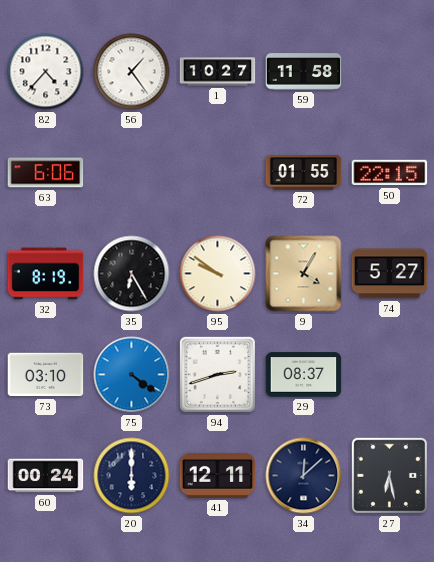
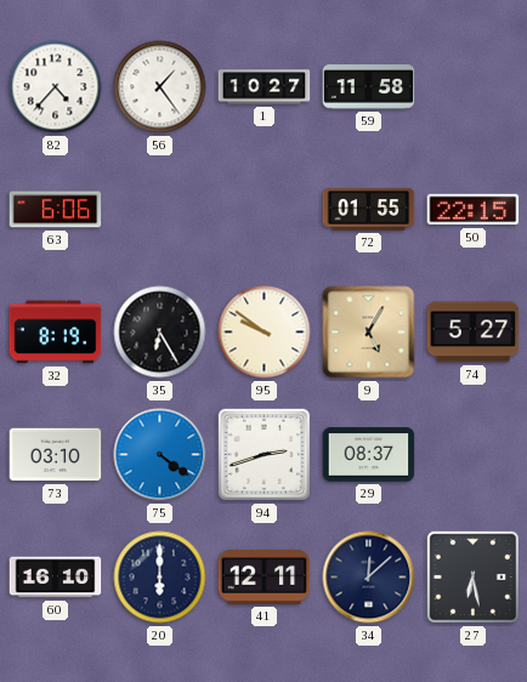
9: 4:05 -> 5:05 (369, 333)
60: 00:24 -> 16:10 (56, 578)
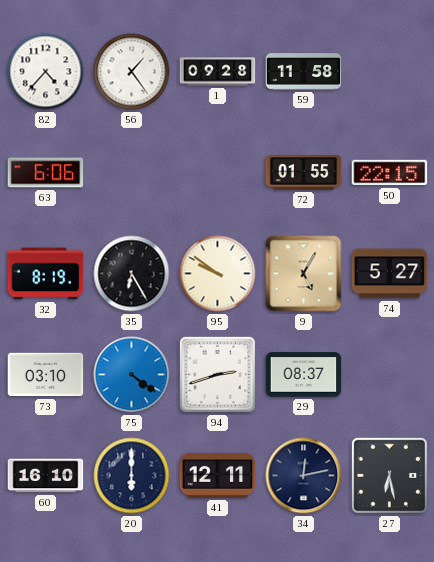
1: 10:27 -> 09:28 (218, 72)
34: 12:08 -> 12:13 (304, 476)
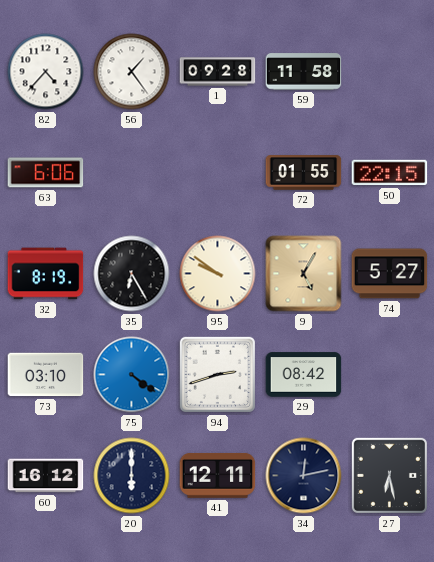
29: 08:37 -> 08:42 (304, 375)
60: 16:10 -> 16:12 (46, 476)
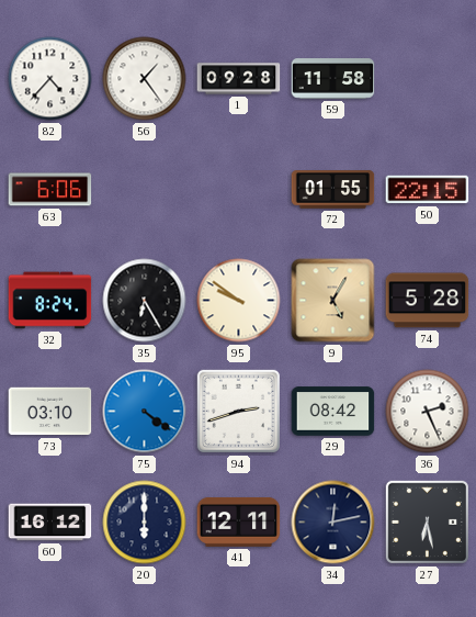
32: 8:19 -> 8:24 (50, 301)
74: 5:27 -> 5:28 (428, 301)
36: none -> 2:26 (428, 412)
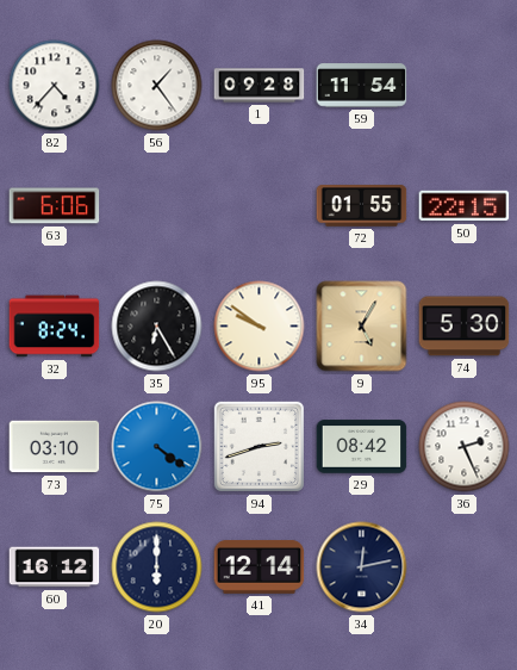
59: 11:58 -> 11:54 (362, 86)
74: 5:28 -> 5:30 (465, 327)
41: 12:11 -> 12:14 (260, 567)
27: 6:28 -> none (427, 521)
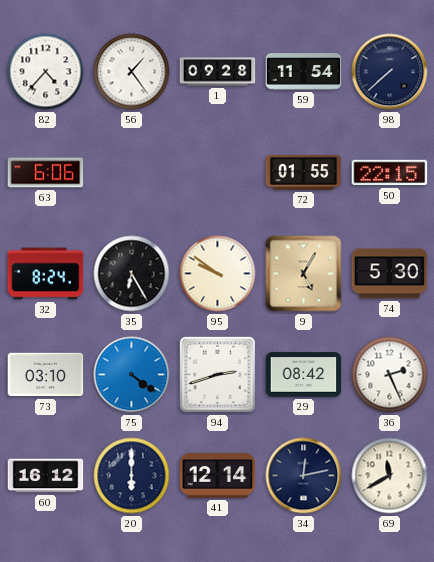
98: none -> 7:38 (390, 72)
69: none -> 11:40 (390, 476)
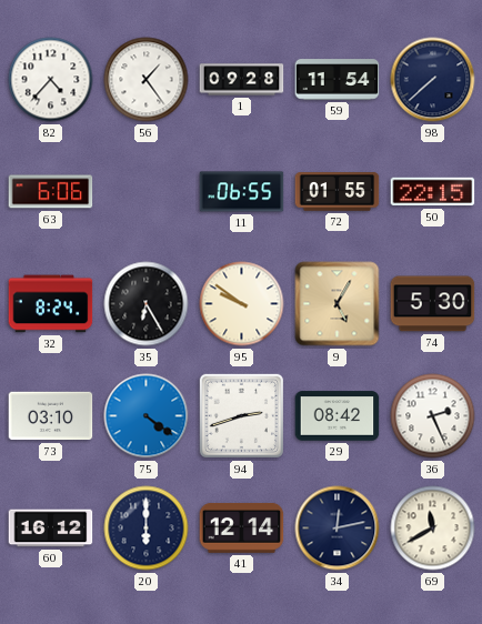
11: none -> 06:55 (242, 192)
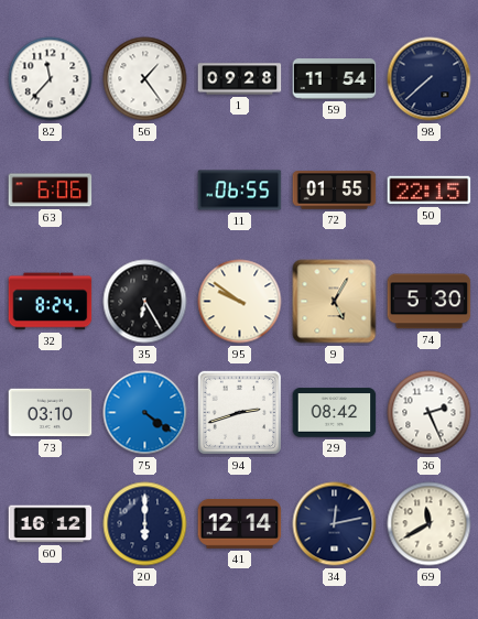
82: 4:37 -> 11:37 (51, 79)
